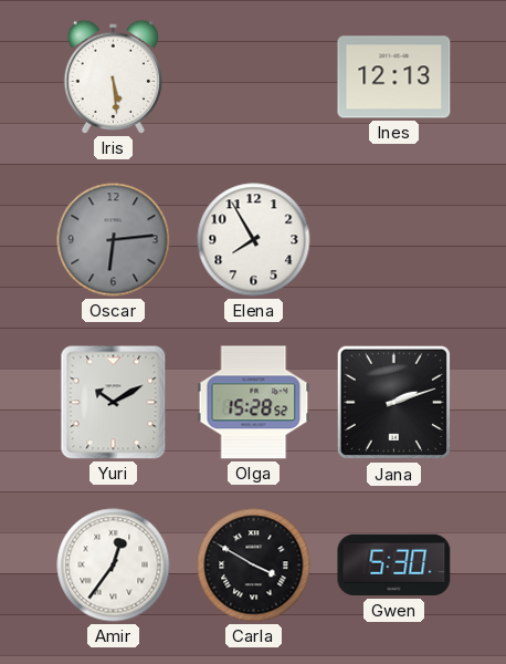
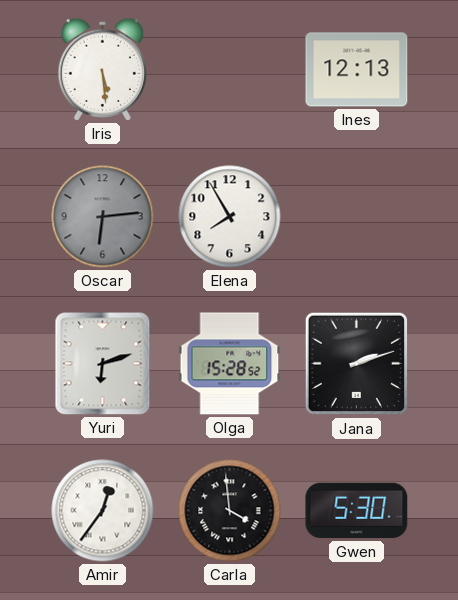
Yuri: 10:10 -> 6:12 (103, 364)
Carla: 3:50 -> 3:59 (230, 511)
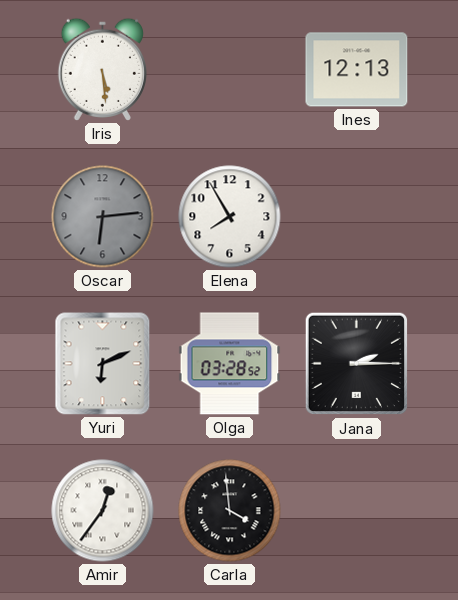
Yuri: 6:12 -> 6:11 (103, 364)
Olga: 15:28 -> 03:28 (230, 364)
Jana: 2:12 -> 2:15 (357, 364)
Gwen: 5:30 -> none (357, 511)
